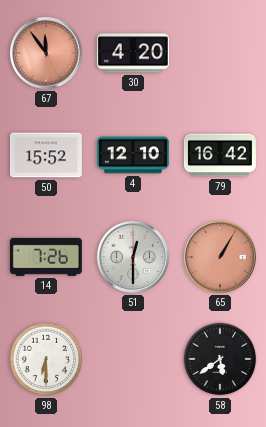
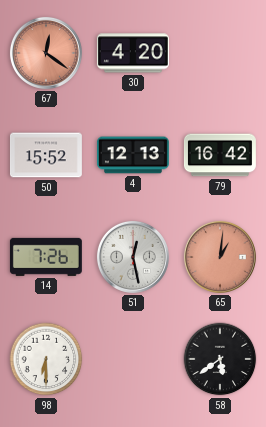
67: 11:54 -> 12:21 (46, 53)
4: 12:10 -> 12:13 (133, 155)
51: 12:30 -> 12:28 (133, 257)
65: 1:05 -> 1:01 (220, 257)
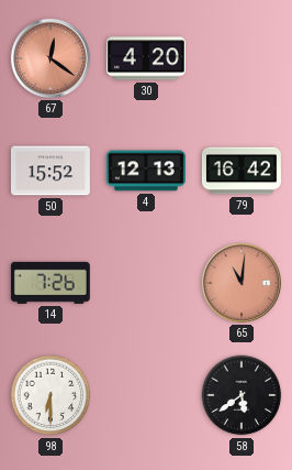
51: 12:28 -> none (133, 257)
65: 1:01 -> 11:01 (242, 283)
